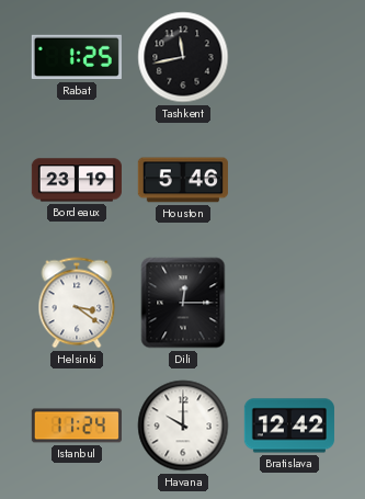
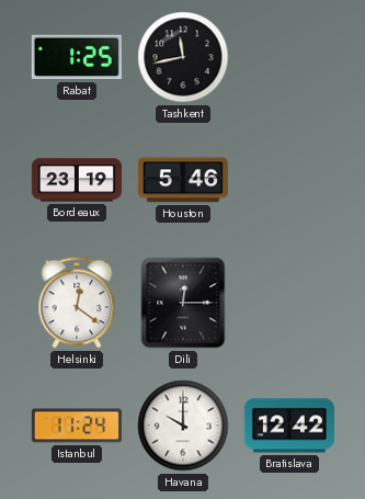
Helsinki: 3:21 -> 12:21 (77, 303)
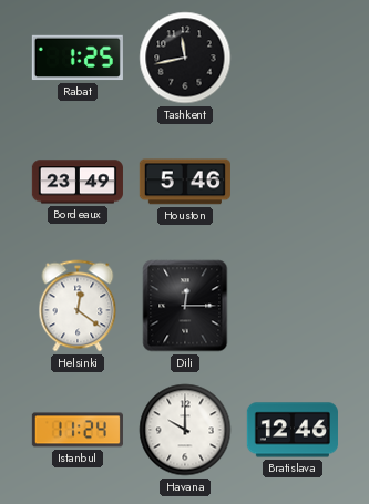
Bordeaux: 23:19 -> 23:49 (78, 182)
Bratislava: 12:42 -> 12:46 (293, 430)
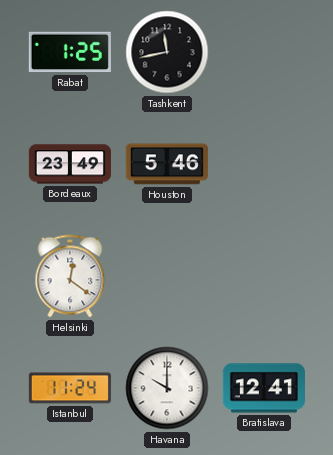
Dili: 12:15 -> none (185, 306)
Bratislava: 12:46 -> 12:41 (264, 388)
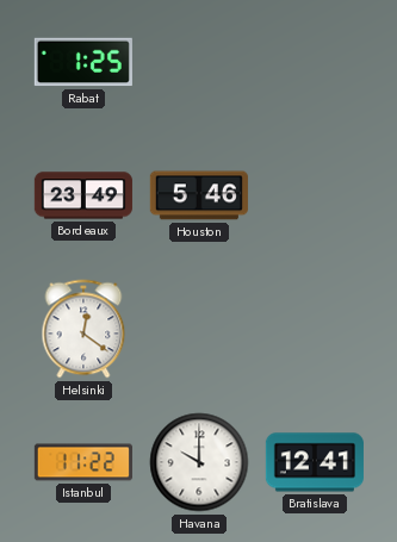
Tashkent: 11:43 -> none (167, 52)
Istanbul: 11:24 -> 11:22 (83, 462)
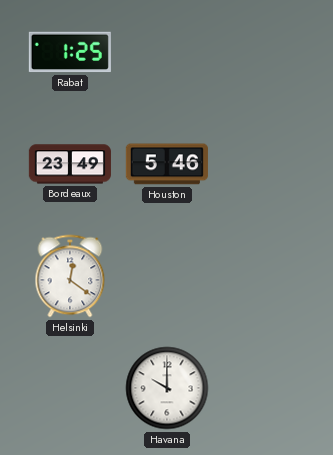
Istanbul: 11:22 -> none (83, 462)
Bratislava: 12:41 -> none (315, 462)
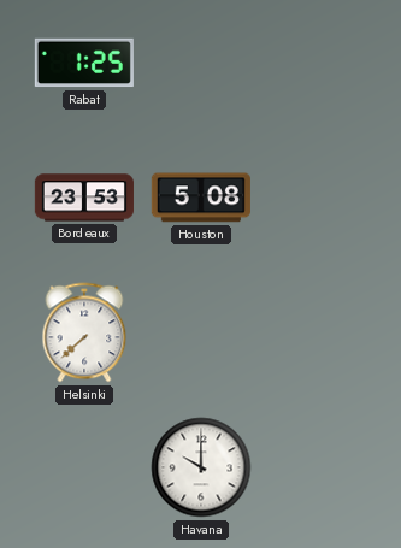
Bordeaux: 23:49 -> 23:53 (84, 198)
Houston: 5:46 -> 5:08 (201, 198)
Helsinki: 12:21 -> 7:38 (84, 332)
